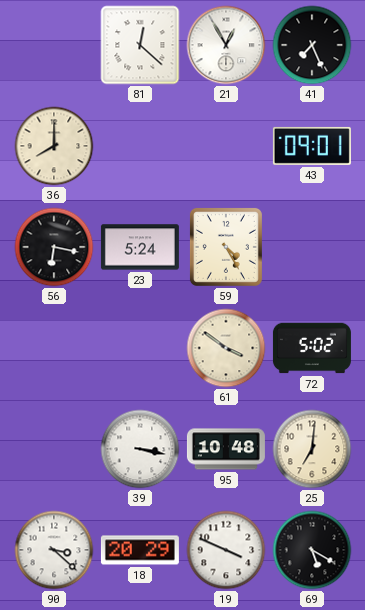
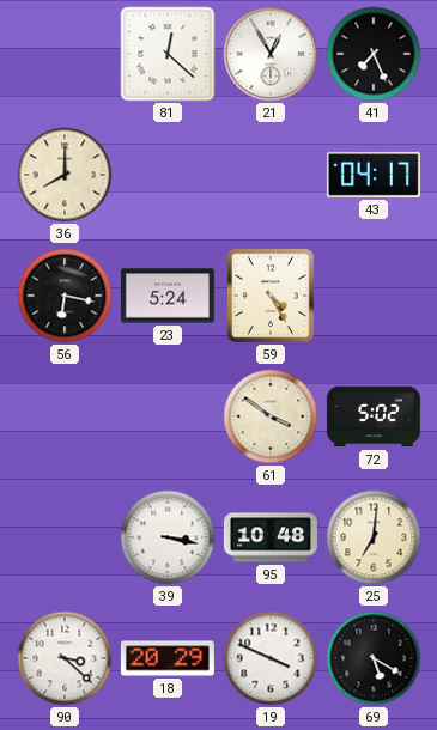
43: 09:01 -> 04:17 (374, 175)
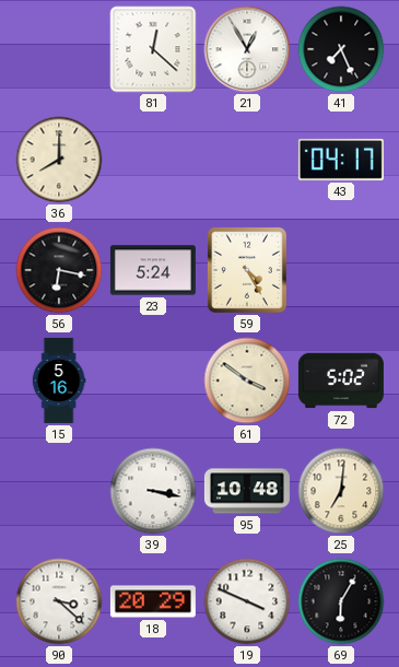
15: none -> 5:16 (59, 381)
69: 5:20 -> 6:05 (341, 601)
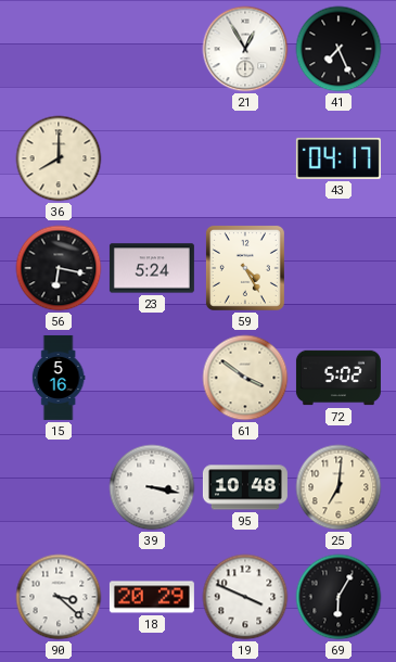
81: 12:22 -> none (153, 49)
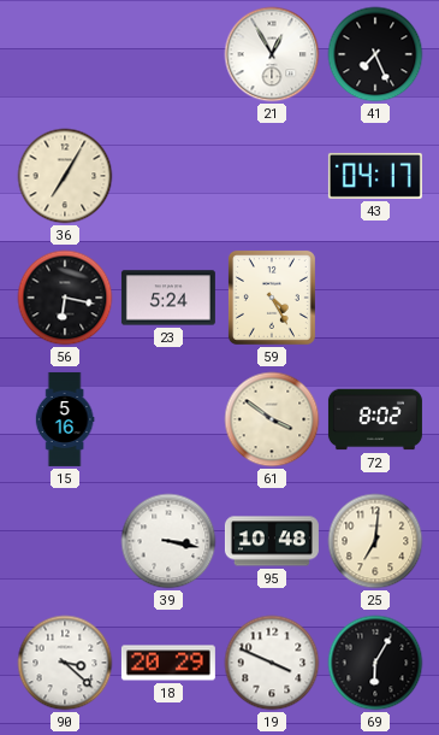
36: 8:00 -> 7:05 (65, 176)
72: 5:02 -> 8:02 (375, 419)
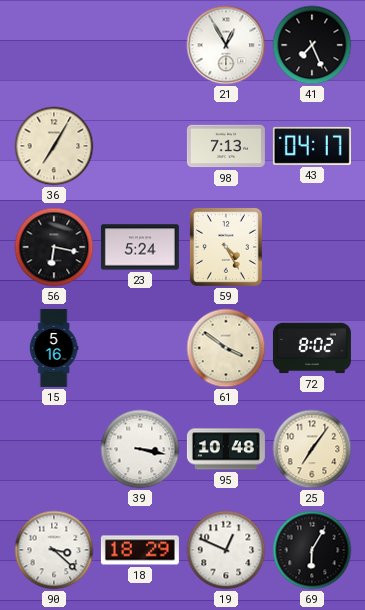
98: none -> 7:13 (226, 146)
25: 7:01 -> 7:06 (312, 449)
18: 20:29 -> 18:29 (140, 550)
19: 3:49 -> 12:49 (226, 550)
